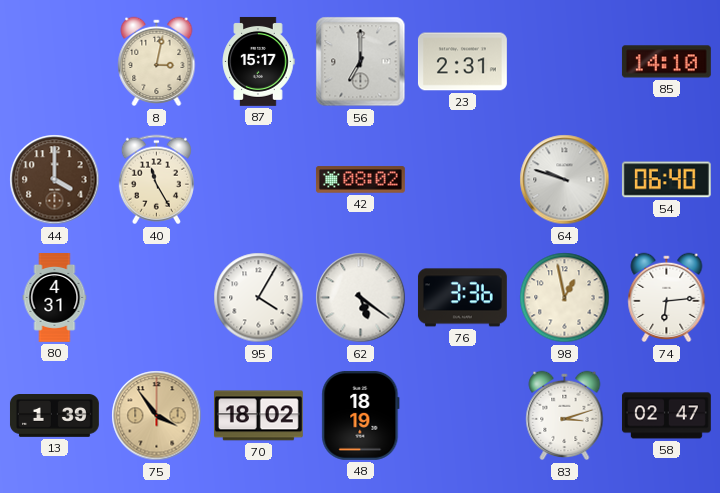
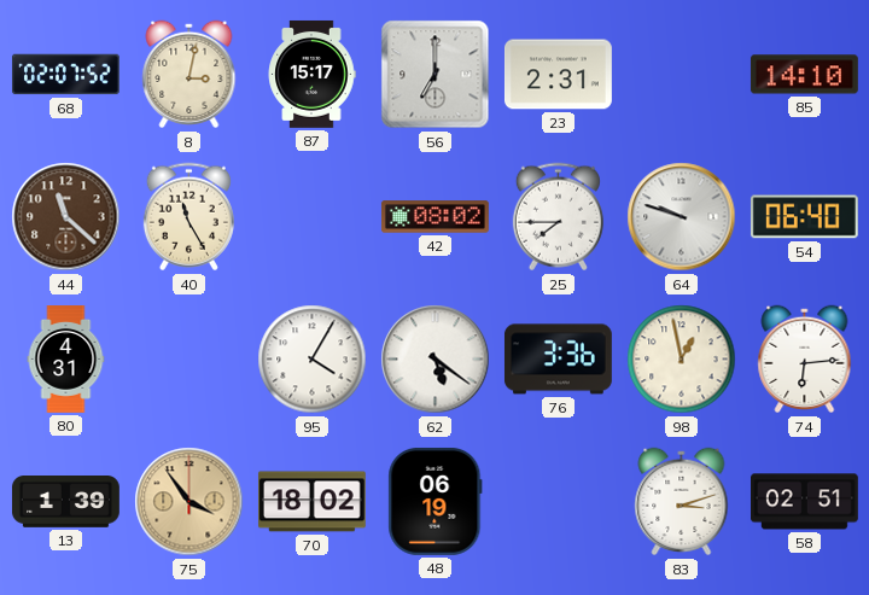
68: none -> 02:07 (65, 75)
44: 4:00 -> 11:22 (66, 217)
25: none -> 7:45 (558, 217)
48: 18:19 -> 06:19 (436, 501)
58: 02:47 -> 02:51 (804, 502)
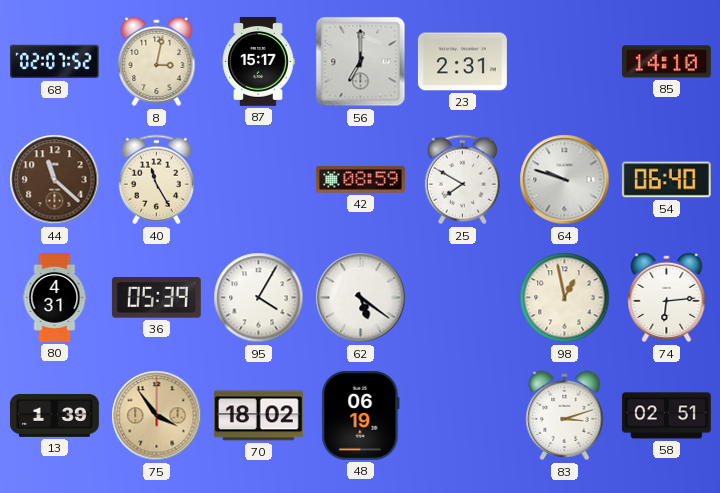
42: 08:02 -> 08:59 (360, 180)
25: 7:45 -> 7:50 (462, 180)
36: none -> 05:39 (156, 298)
76: 3:36 -> none (558, 360)
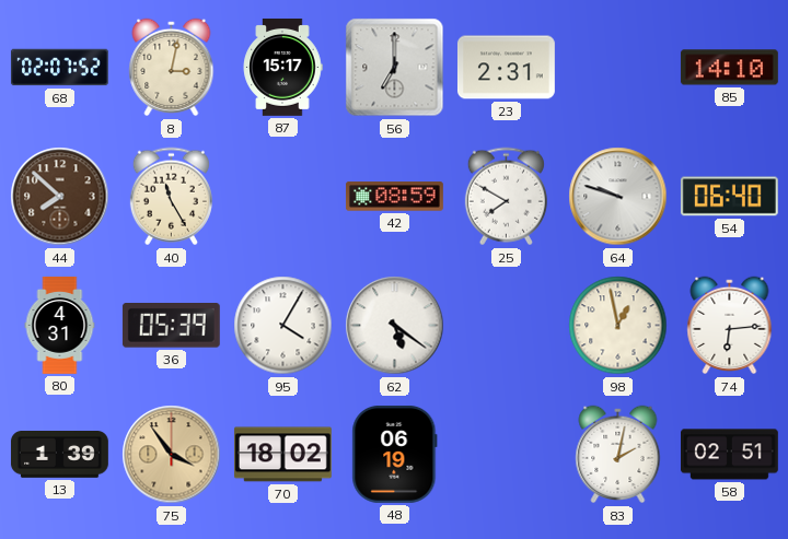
44: 11:22 -> 7:52 (60, 197)
83: 3:12 -> 2:02 (618, 455)
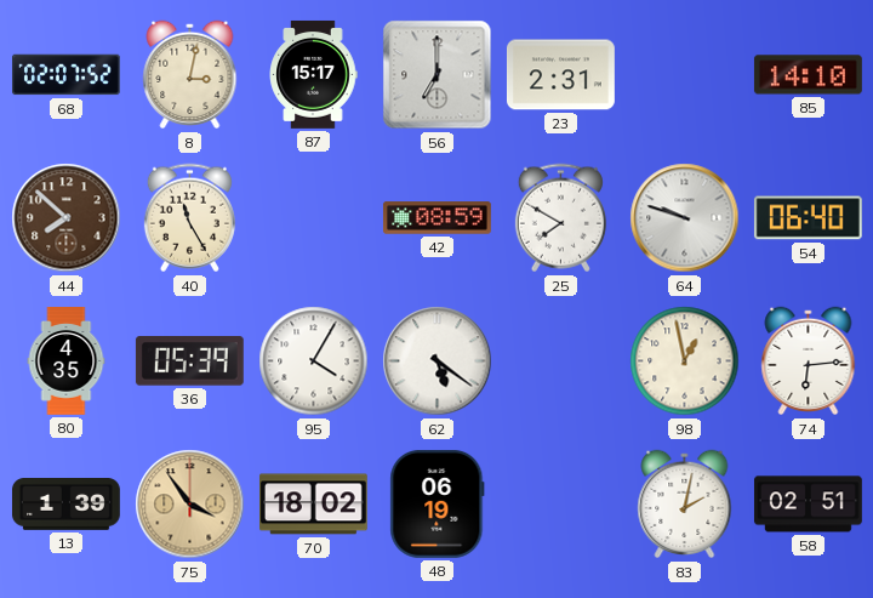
80: 4:31 -> 4:35 (67, 361)
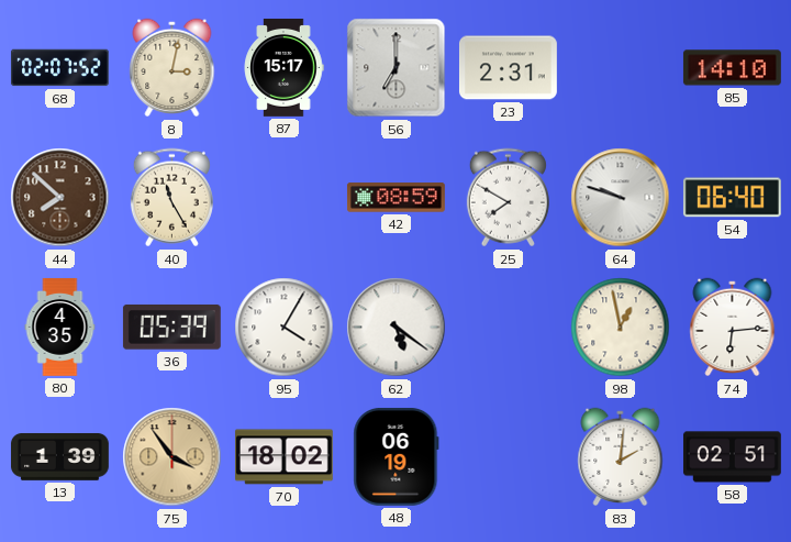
83: 2:02 -> 2:01 (621, 457)
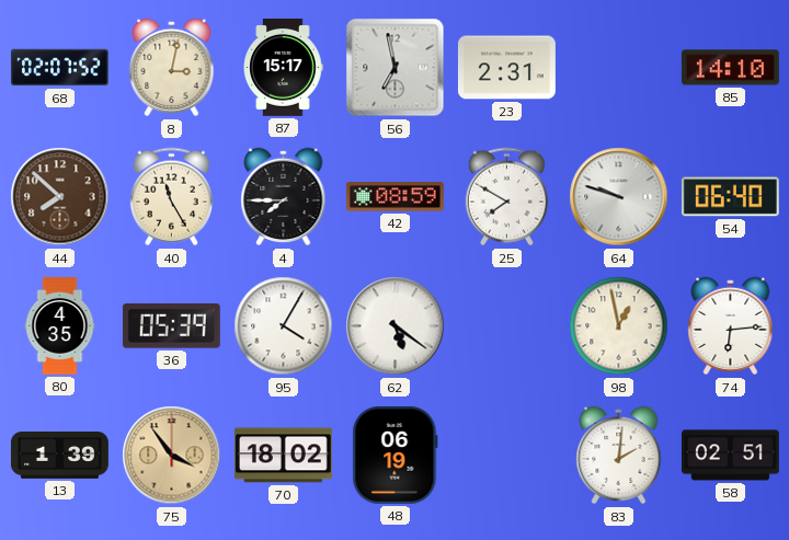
56: 7:00 -> 6:58 (396, 68)
4: none -> 7:45 (284, 197)
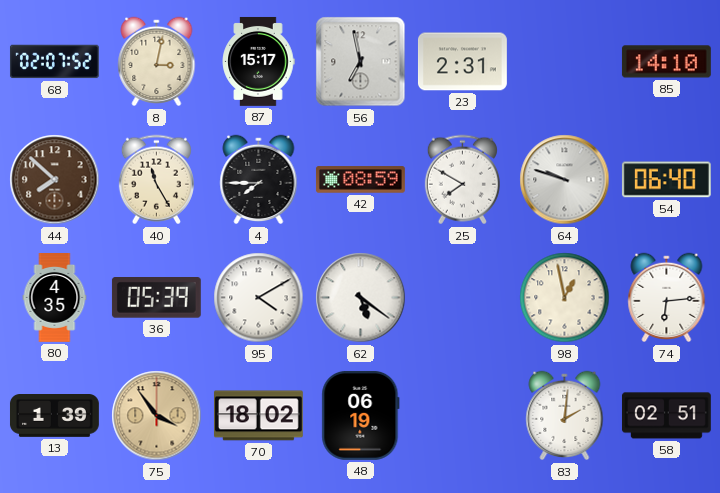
95: 4:05 -> 4:10 (259, 298)
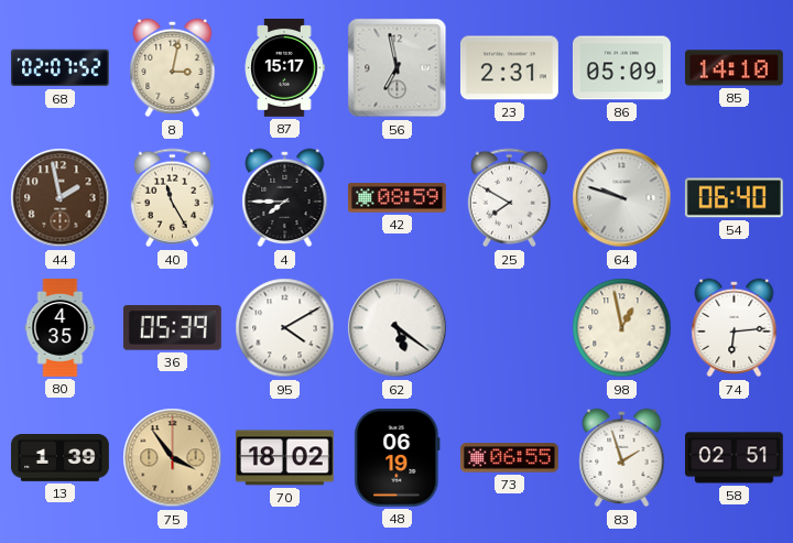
86: none -> 05:09 (621, 68)
44: 7:52 -> 1:58 (61, 198)
73: none -> 06:55 (509, 458)
83: 2:01 -> 1:57 (622, 458)
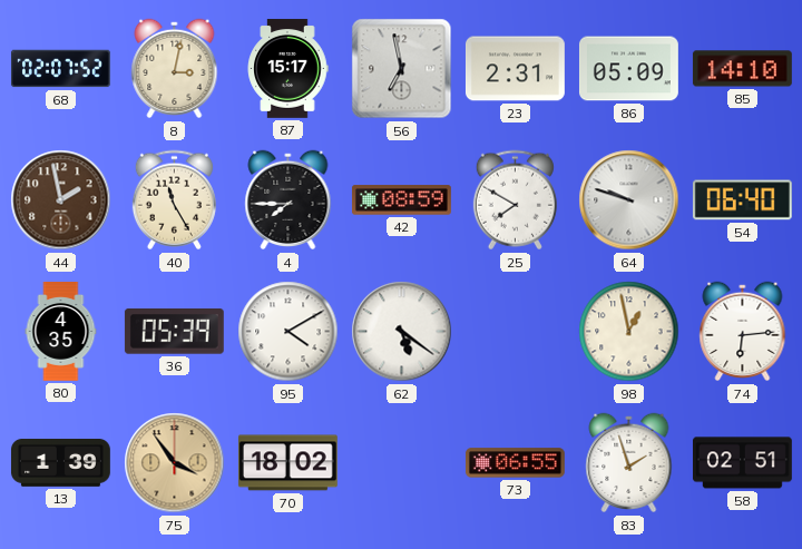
48: 06:19 -> none (398, 457)
